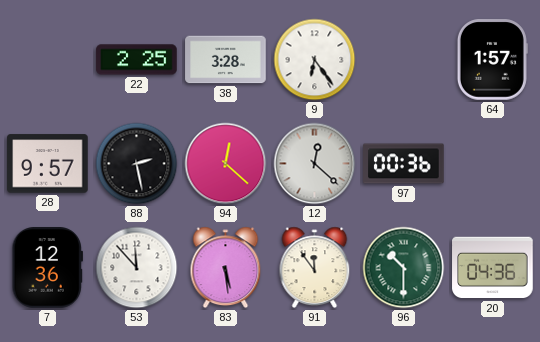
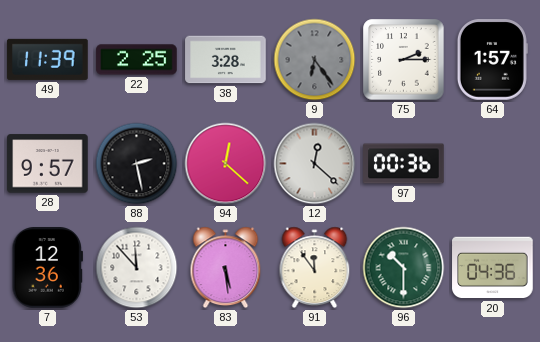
49: none -> 11:39 (48, 59)
9 dial: white -> grey (315, 60)
75: none -> 2:15 (404, 60)
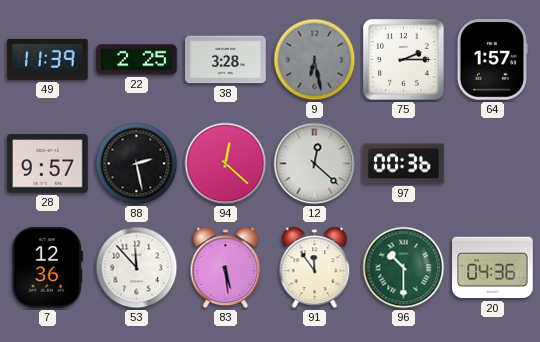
9: 6:24 -> 6:28 (315, 60)
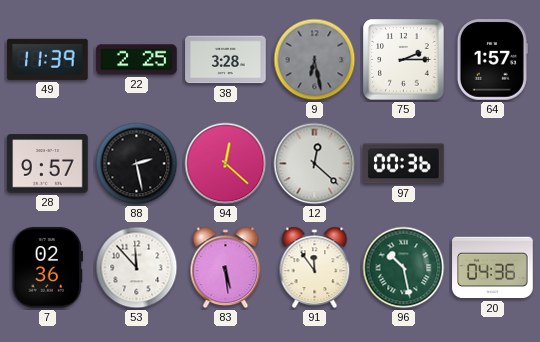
7: 12:36 -> 02:36 (47, 268)
96: 10:30 -> 10:28 (404, 268)
